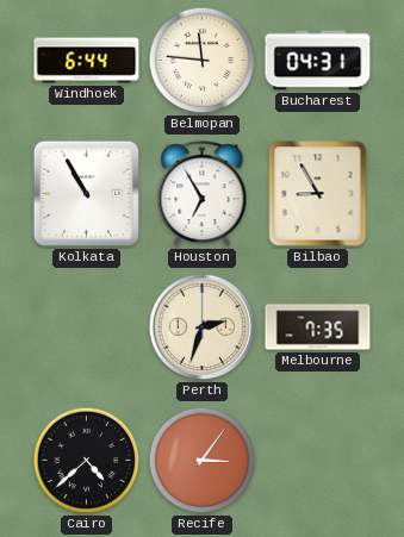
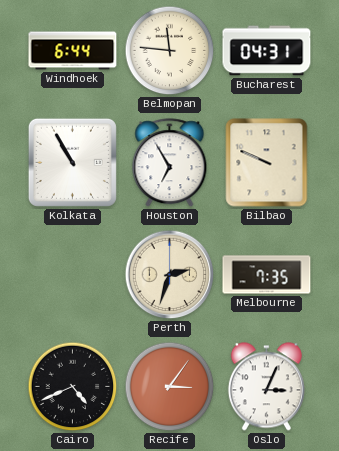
Bilbao: 8:55 -> 9:49 (267, 163)
Cairo: 4:38 -> 4:41 (73, 387)
Oslo: none -> 3:04 (266, 387)
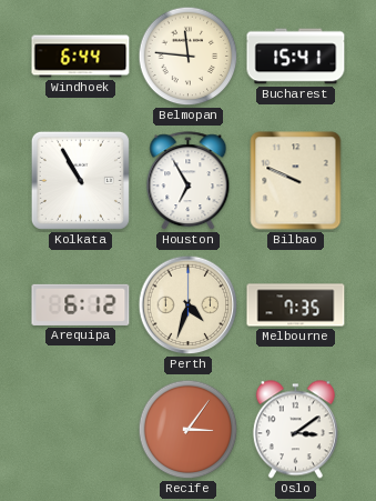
Bucharest: 04:31 -> 15:41 (296, 57)
Arequipa: none -> 6:12 (81, 304)
Perth: 2:33 -> 4:33 (189, 305)
Cairo: 4:41 -> none (73, 387)
Oslo: 3:04 -> 3:09 (295, 430)
